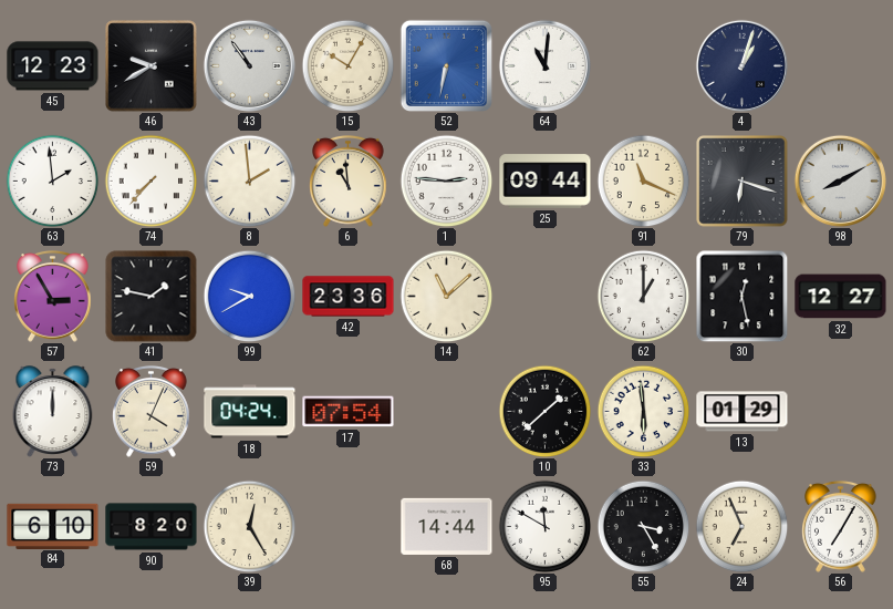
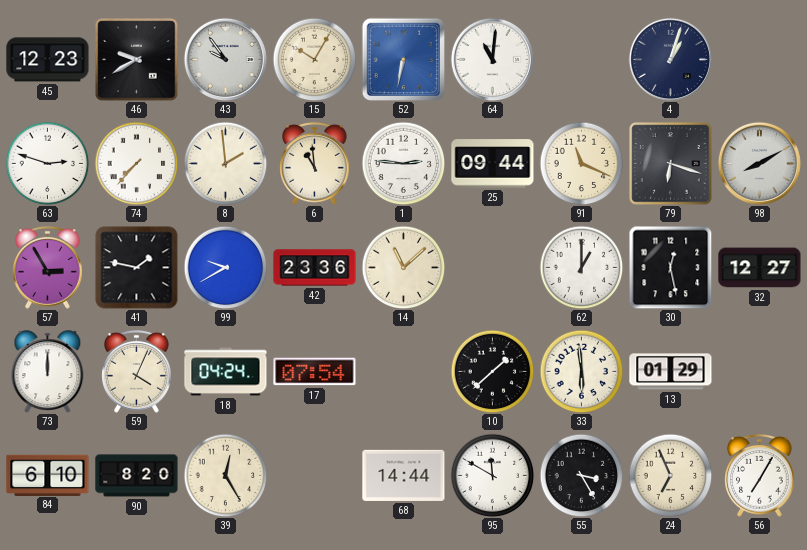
43: 10:54 -> 9:54 (225, 59)
63: 1:59 -> 2:48 (47, 163)
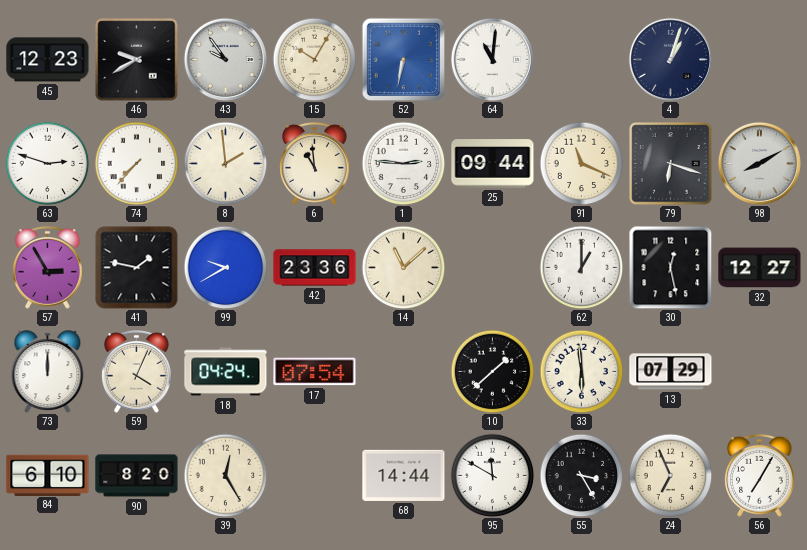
13: 01:29 -> 07:29 (671, 372)
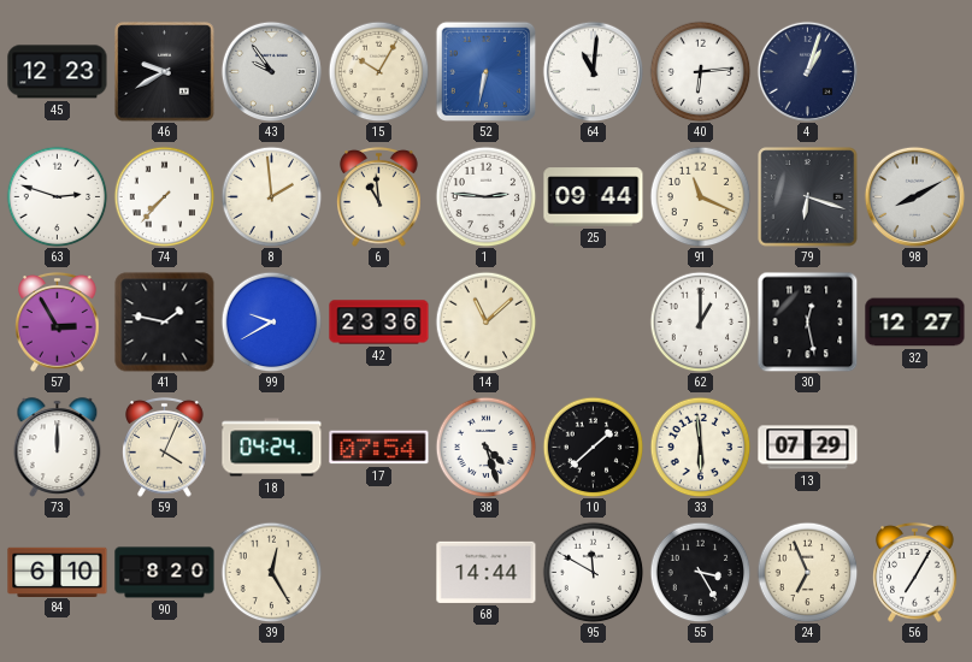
40: none -> 6:14 (700, 71)
38: none -> 4:27 (485, 447)
